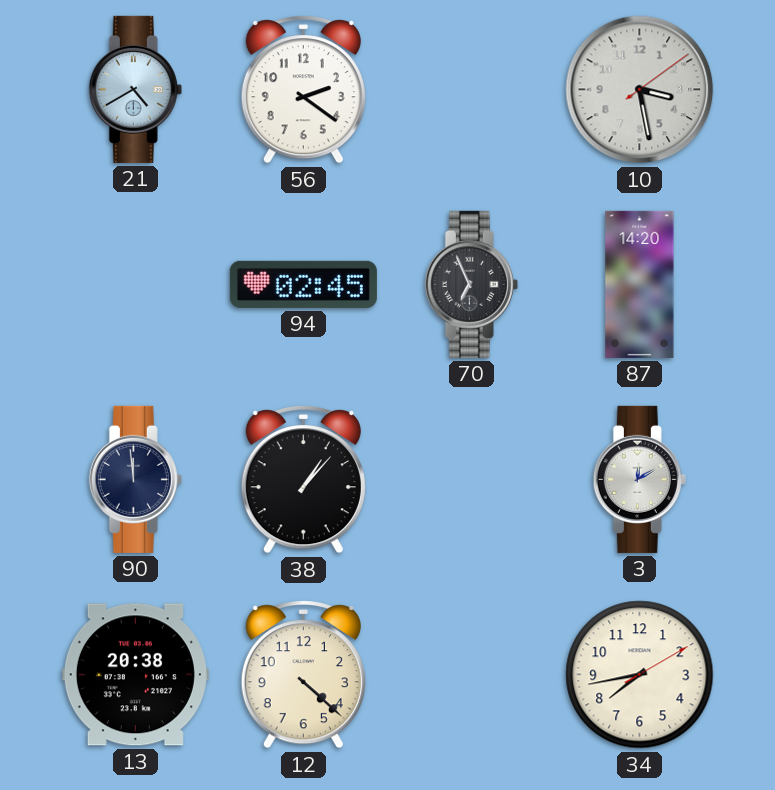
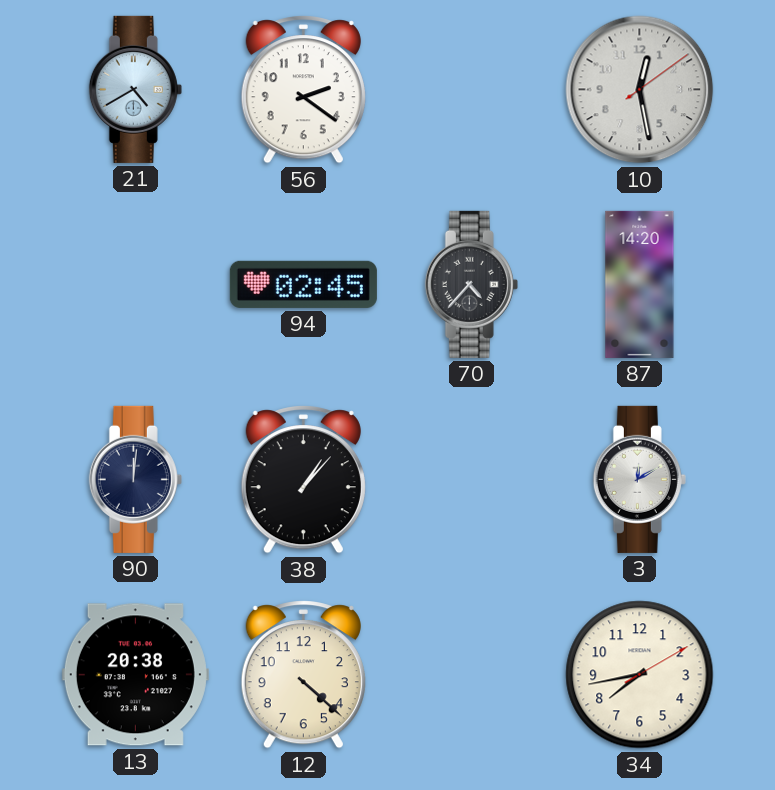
10: 3:28 -> 12:28 (640, 90)
70: 6:56 -> 4:37 (471, 284)
90: 11:59 -> 12:01 (135, 479)
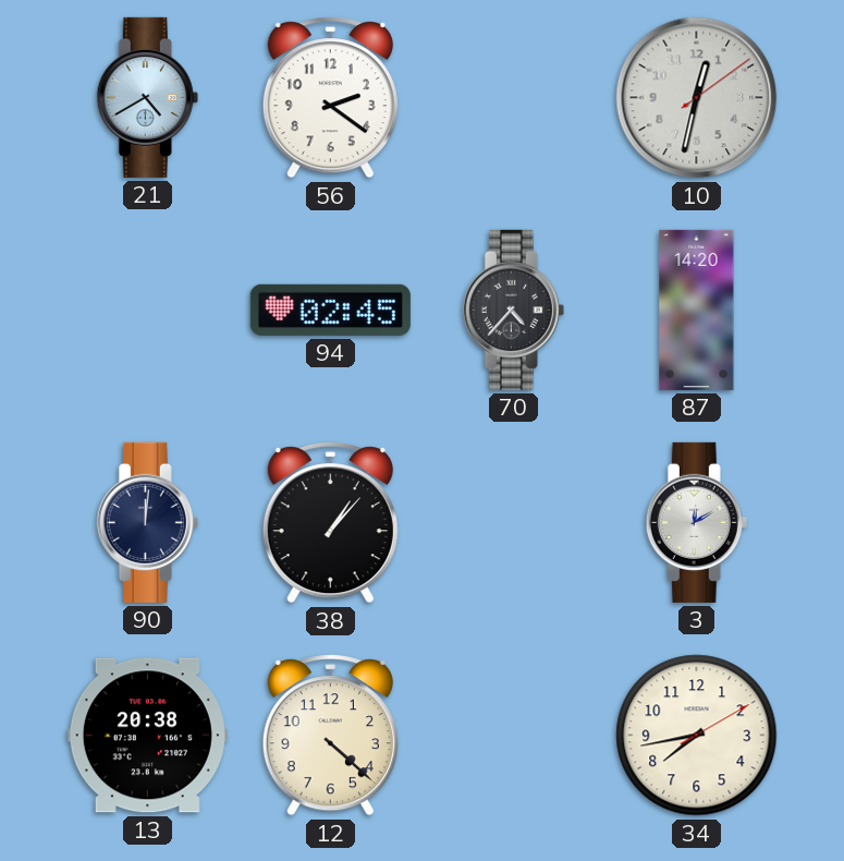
10: 12:28 -> 12:32 (697, 98)
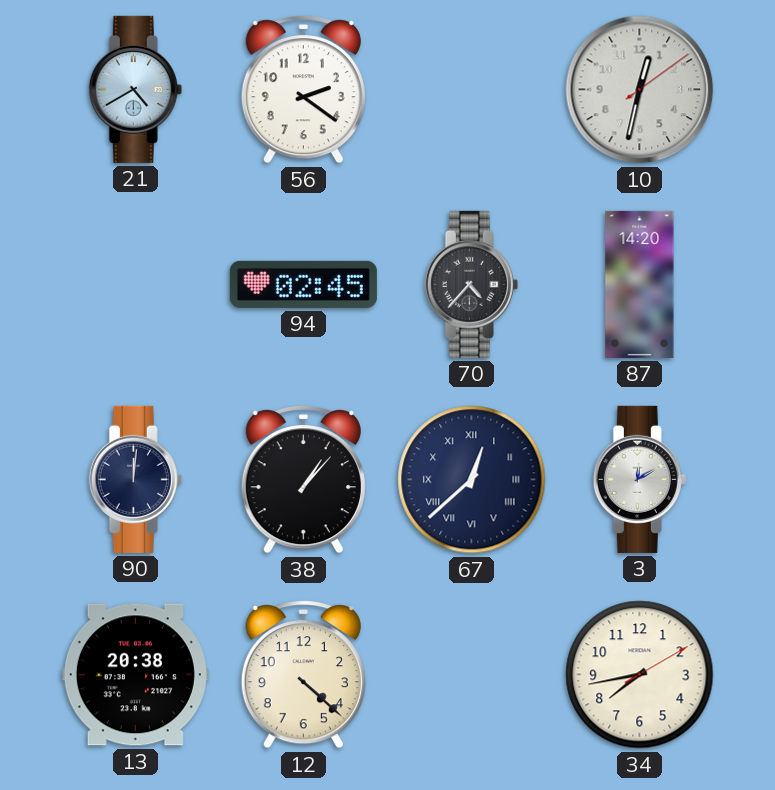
67: none -> 12:38 (472, 480)
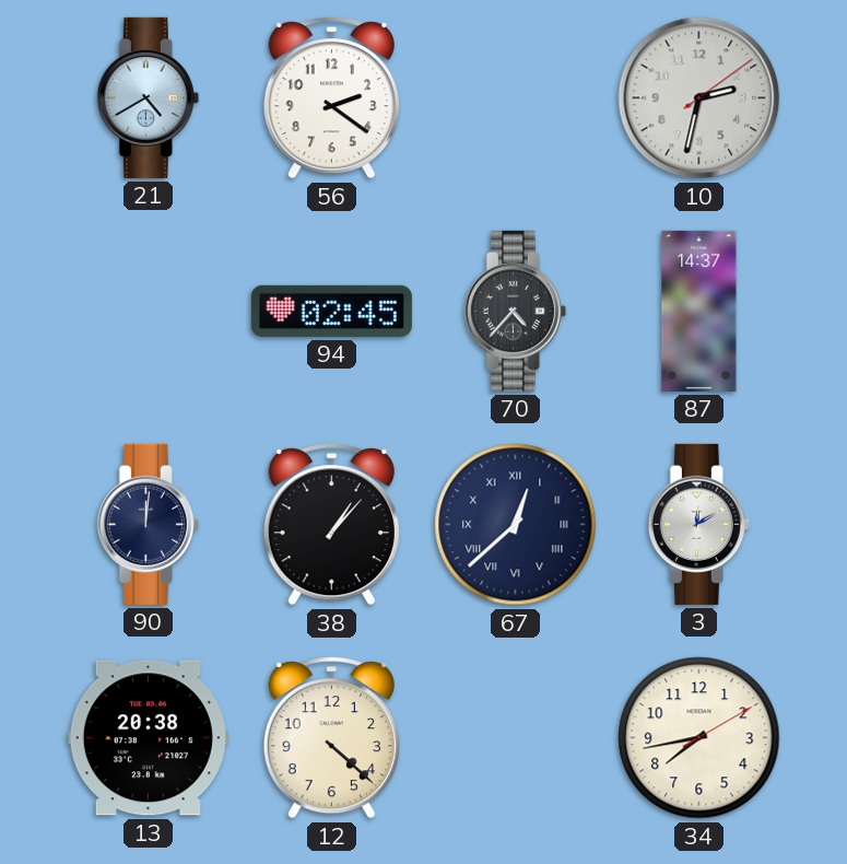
10: 12:32 -> 2:32 (699, 98)
87: 14:20 -> 14:37 (699, 311)
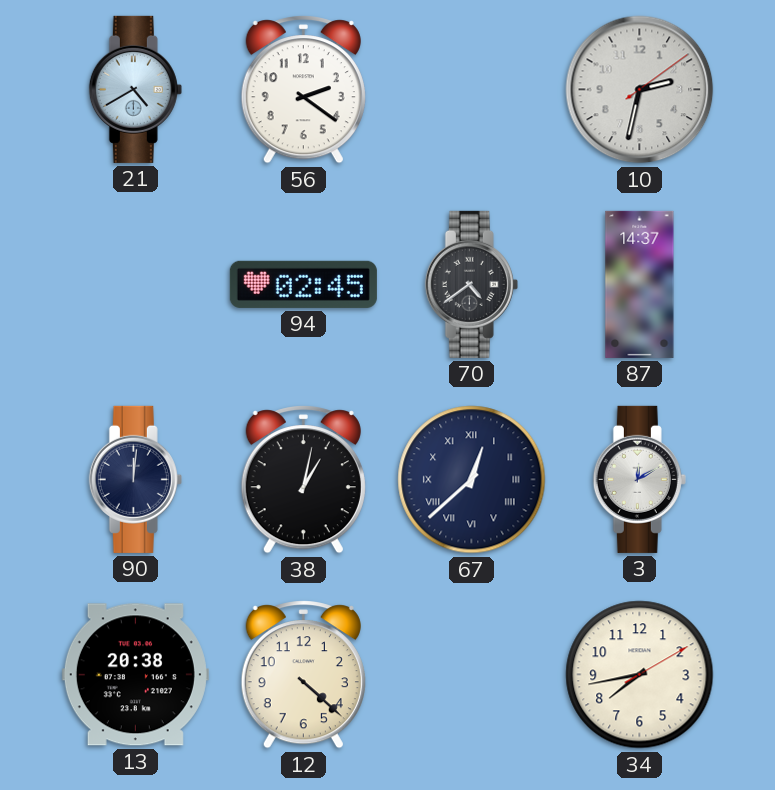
70: 4:37 -> 4:39 (471, 284)
38: 1:07 -> 1:02 (303, 480)
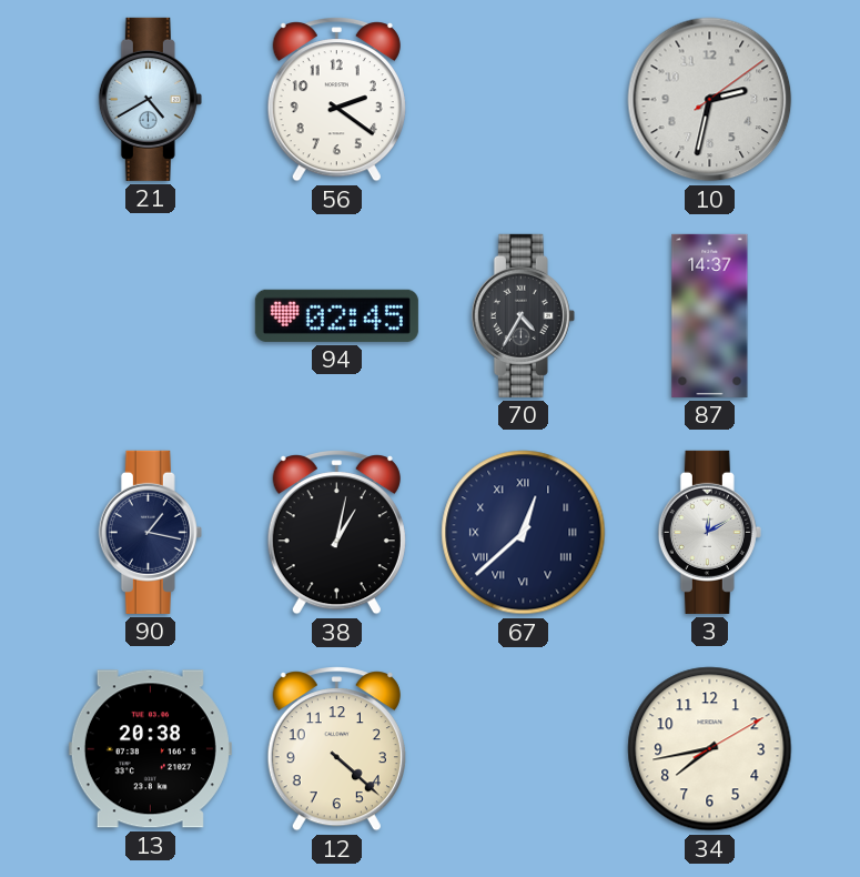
70: 4:39 -> 4:35 (523, 315)
90: 12:01 -> 1:17 (150, 532)
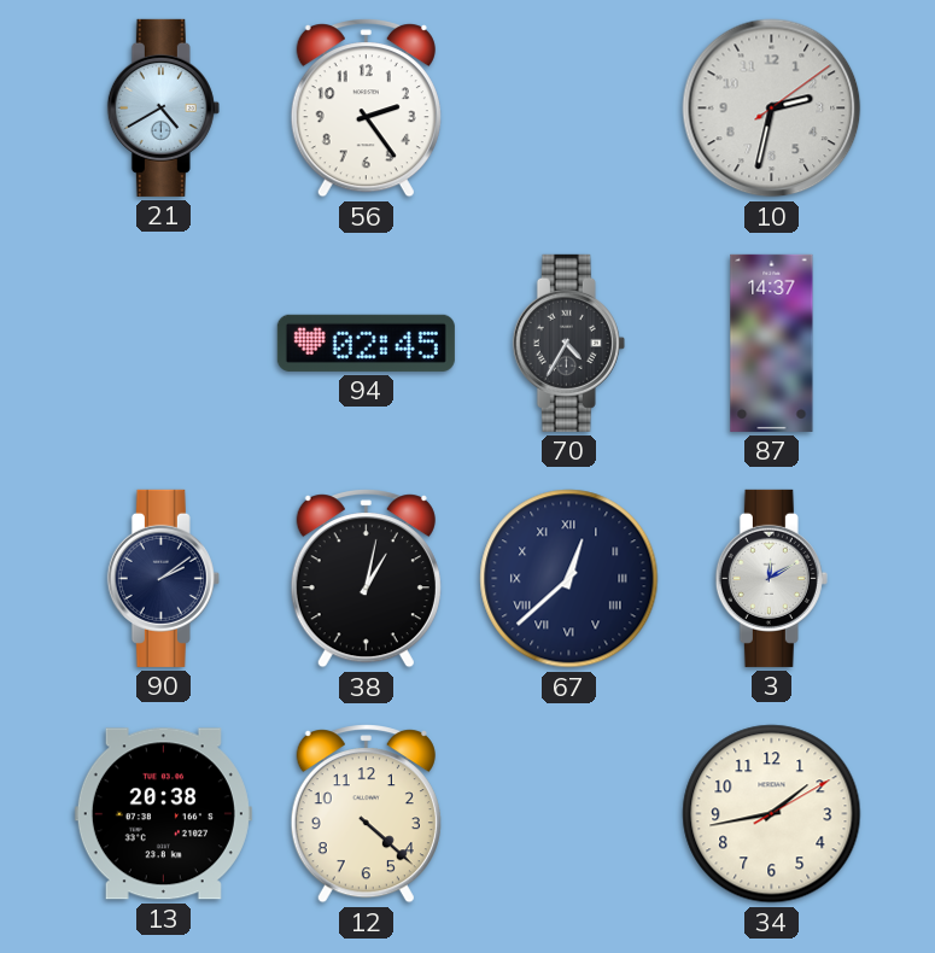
56: 2:21 -> 2:24 (366, 109)
90: 1:17 -> 2:09 (163, 578)
34: 7:43 -> 1:43 (772, 814)
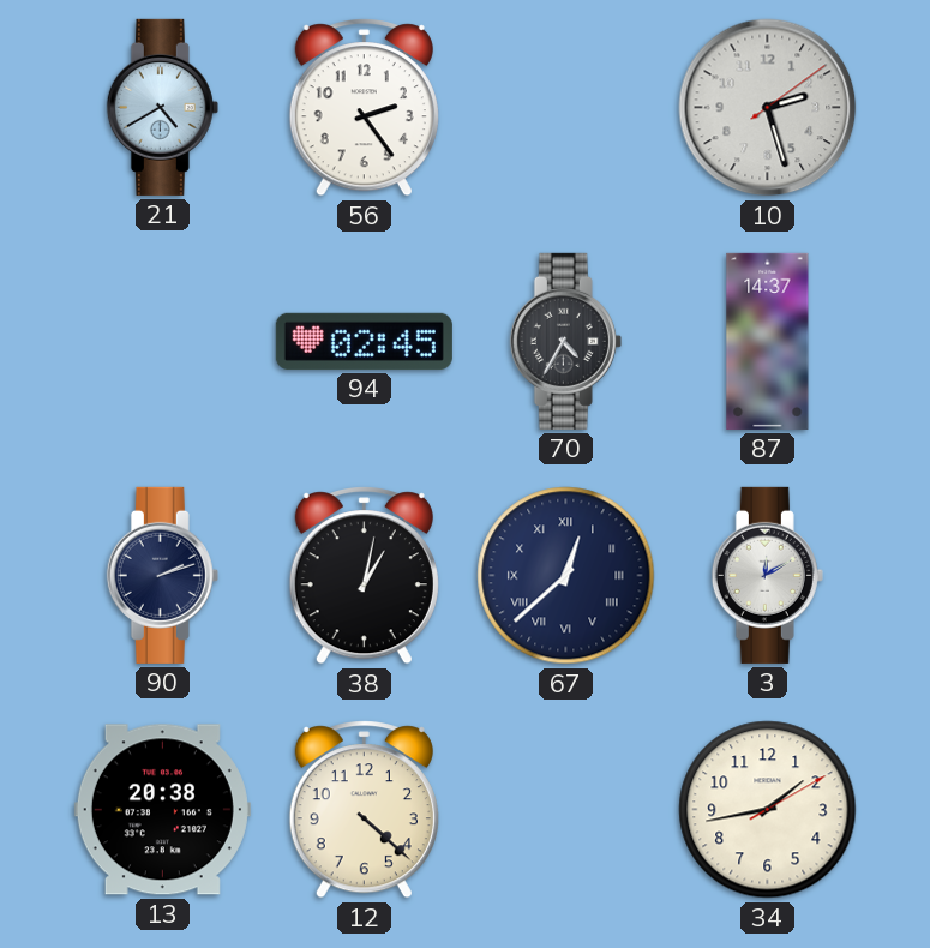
10: 2:32 -> 2:27 (768, 108)
90: 2:09 -> 2:12 (162, 575)
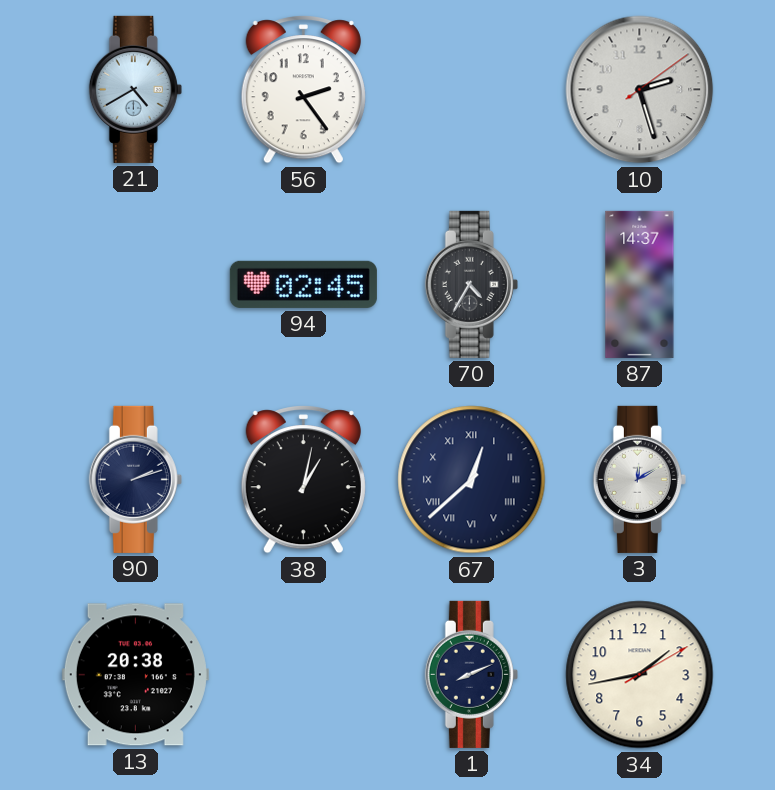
12: 4:22 -> none (364, 810)
1: none -> 8:11 (471, 674)
